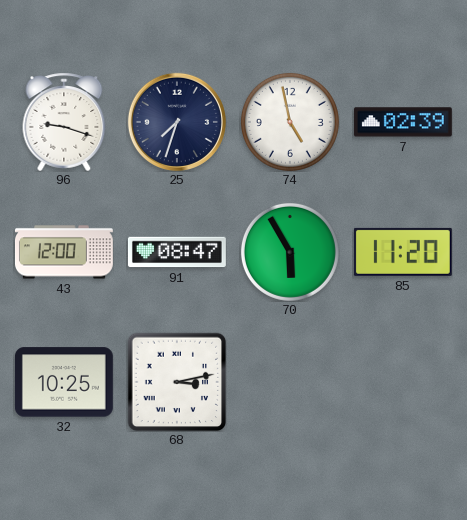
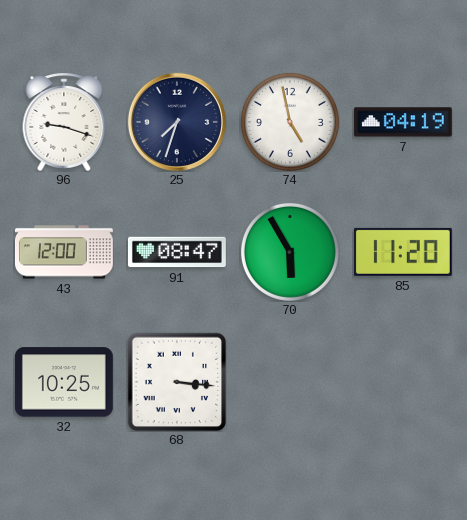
7: 02:39 -> 04:19 (403, 122)
68: 3:13 -> 3:16 (177, 382)
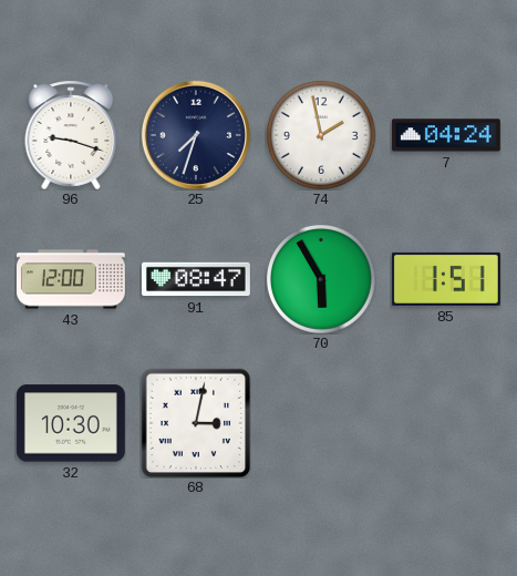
74: 4:58 -> 1:58 (321, 135)
7: 04:19 -> 04:24 (446, 135)
85: 11:20 -> 1:51 (446, 279)
32: 10:25 -> 10:30 (71, 423)
68: 3:16 -> 3:02 (196, 423)
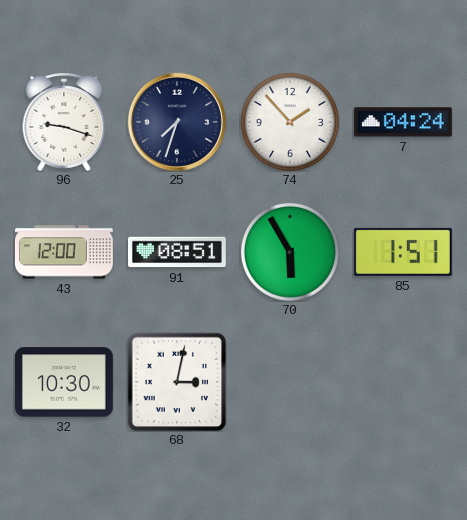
74: 1:58 -> 1:53 (290, 122)
91: 08:47 -> 08:51 (177, 252)
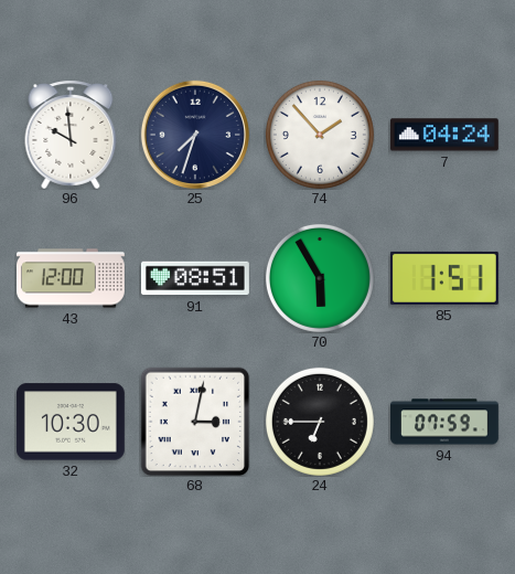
96: 9:18 -> 9:59 (71, 135)
24: none -> 6:45 (320, 422)
94: none -> 07:59 (446, 422)
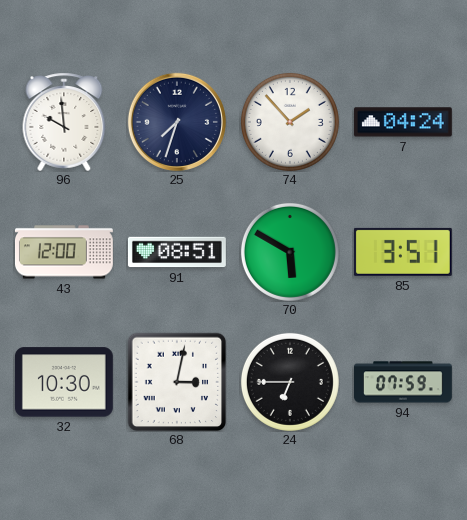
70: 5:55 -> 5:50 (290, 252)
85: 1:51 -> 3:51 (403, 252)
